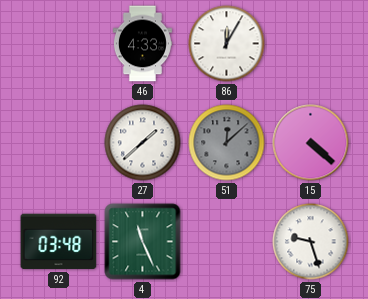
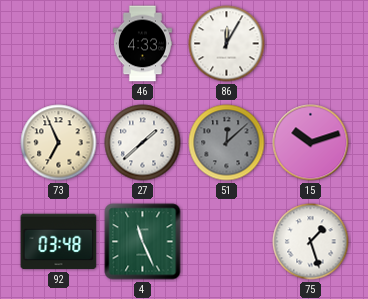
73: none -> 6:56 (59, 143)
15: 4:22 -> 10:12 (311, 143)
75: 9:27 -> 1:27 (311, 242)
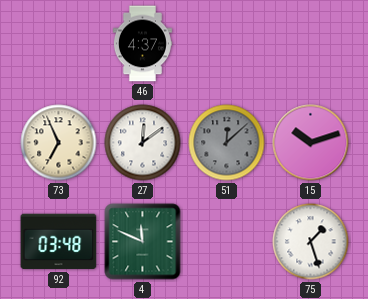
46: 4:33 -> 4:37 (142, 44)
86: 12:05 -> none (227, 44)
27: 1:38 -> 12:09 (143, 143)
4: 11:26 -> 11:49 (143, 242)
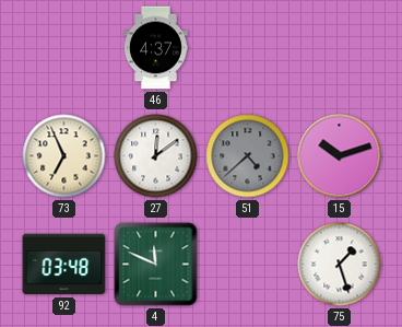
51: 12:08 -> 4:38 (248, 156)
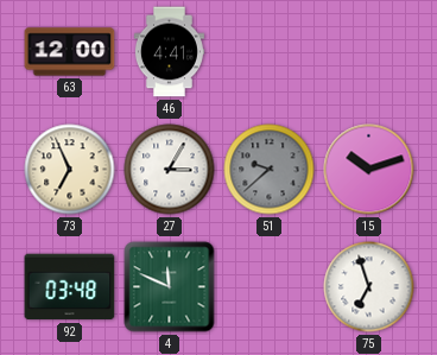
63: none -> 12:00 (70, 52)
46: 4:37 -> 4:41 (169, 52)
27: 12:09 -> 3:05 (170, 170)
51: 4:38 -> 9:38 (270, 170)
75: 1:27 -> 6:57 (369, 287)
